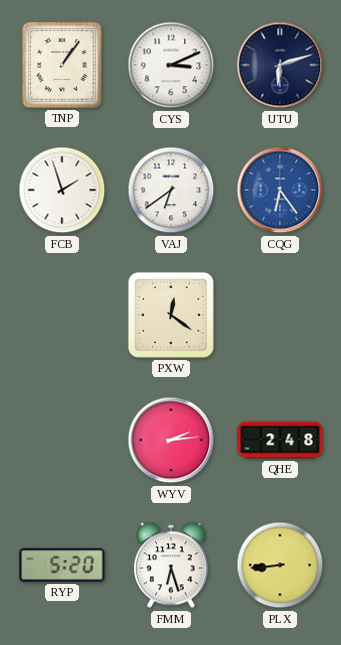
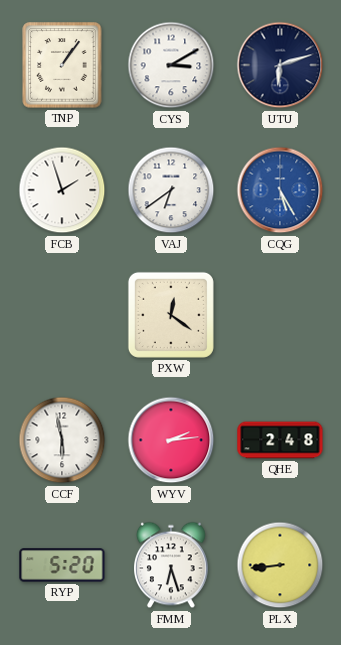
CYS: 3:11 -> 3:10 (171, 65)
CQG: 6:24 -> 5:25 (280, 190)
CCF: none -> 5:58 (62, 440)
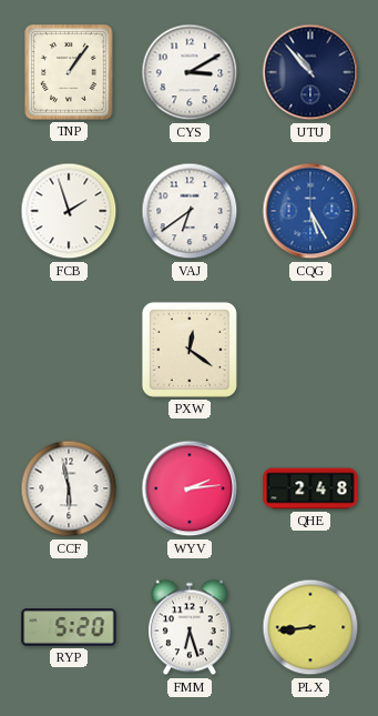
UTU: 6:12 -> 10:53 (310, 72)
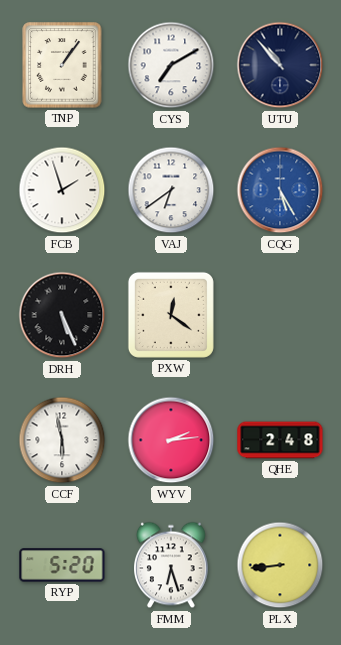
CYS: 3:10 -> 7:10 (171, 65)
DRH: none -> 5:26 (62, 315)
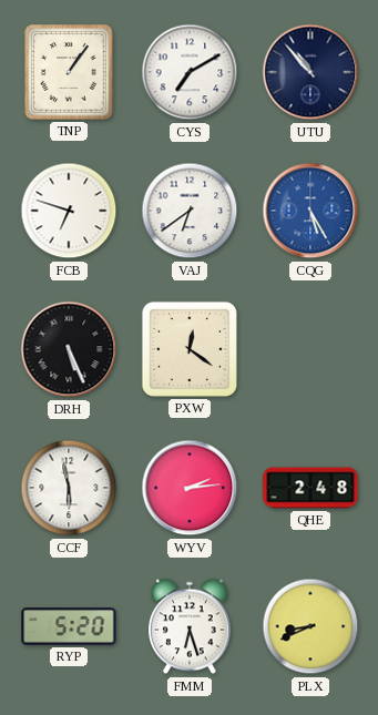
FCB: 1:57 -> 6:48 (69, 211)
PLX: 8:44 -> 8:41 (310, 626)
